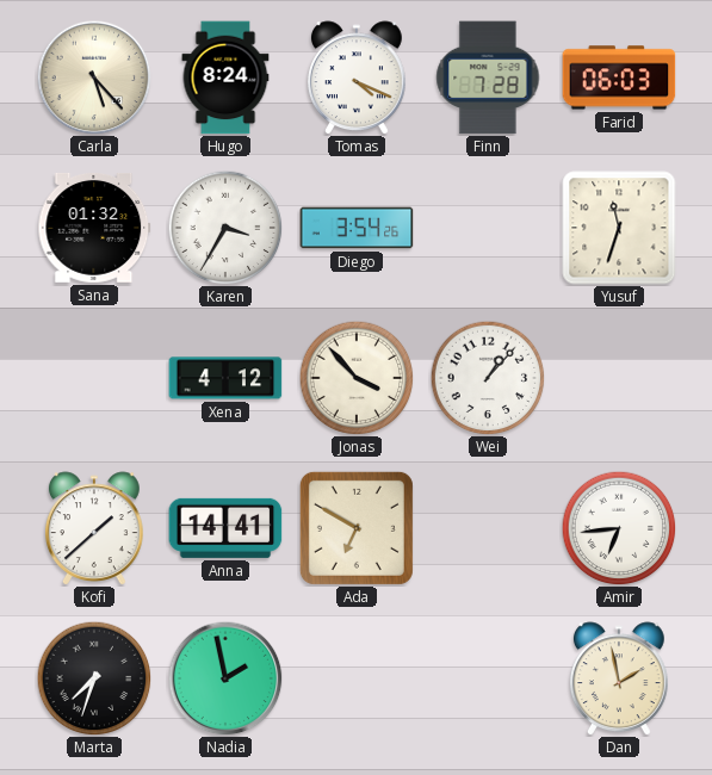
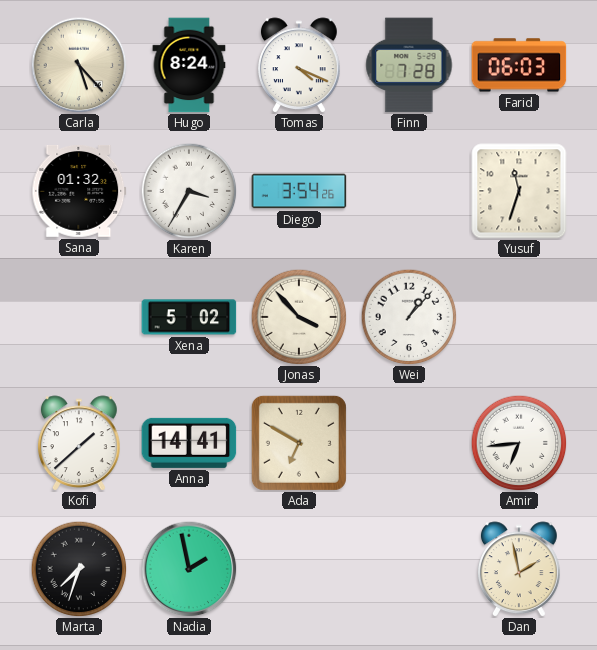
Xena: 4:12 -> 5:02 (189, 317)
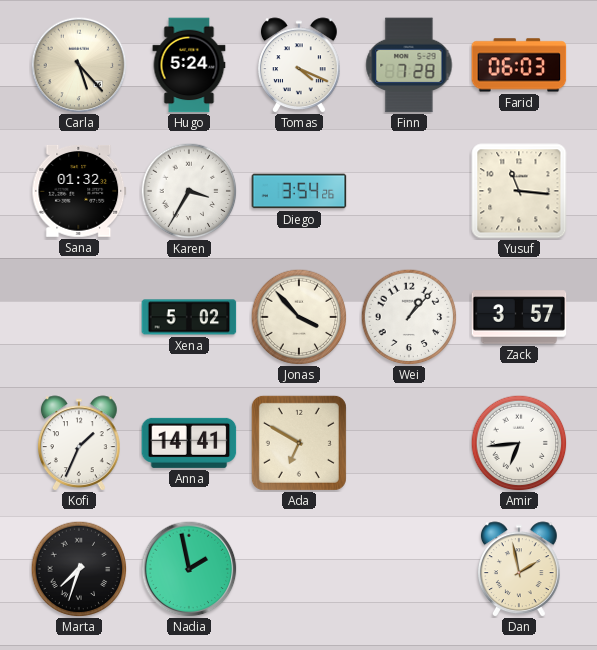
Hugo: 8:24 -> 5:24 (189, 65)
Yusuf: 11:33 -> 11:16 (519, 191)
Zack: none -> 3:57 (519, 317)
Kofi: 1:38 -> 1:34 (79, 443)
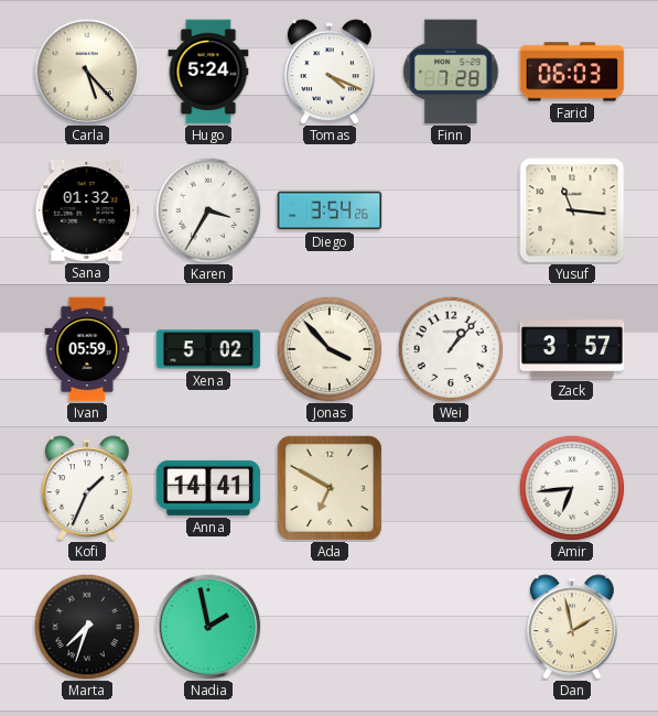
Ivan: none -> 05:59 (87, 349)
